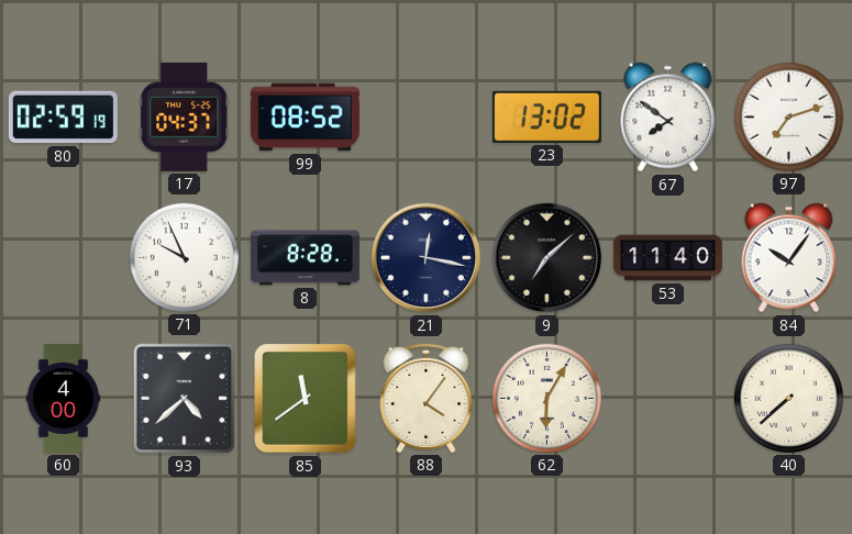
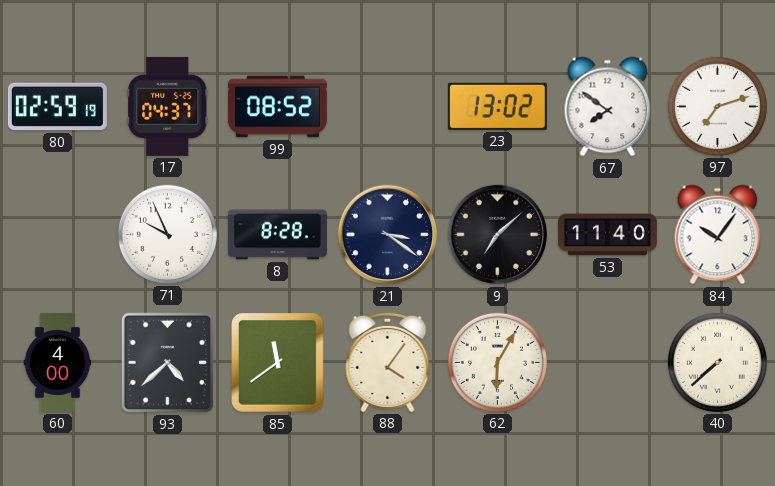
21: 12:17 -> 3:21 (388, 235)
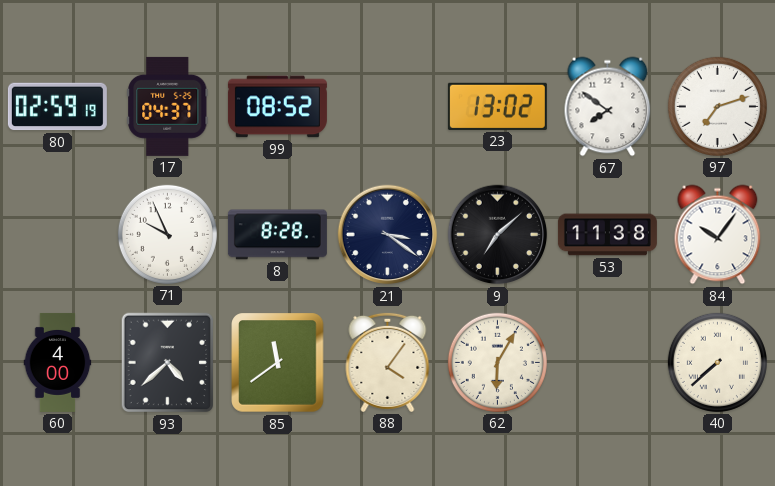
53: 11:40 -> 11:38 (607, 235)
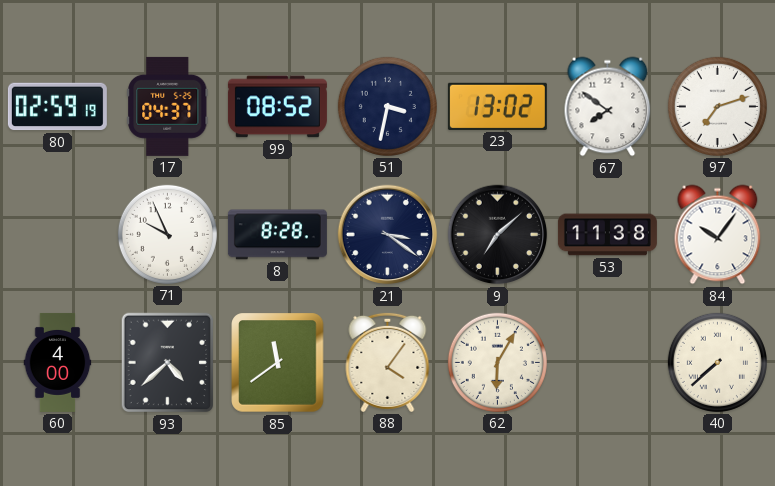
51: none -> 3:32 (387, 106)
